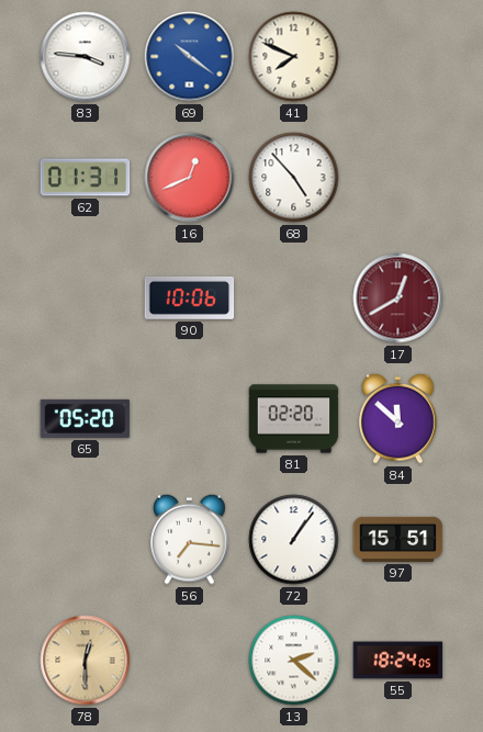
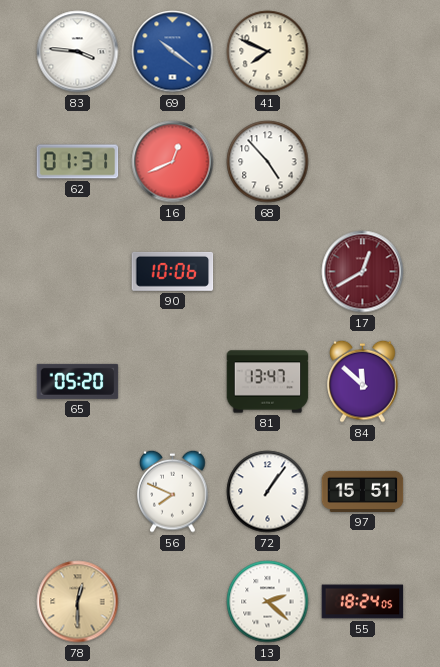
81: 02:20 -> 13:47 (268, 382)
56: 7:16 -> 7:49 (173, 491)
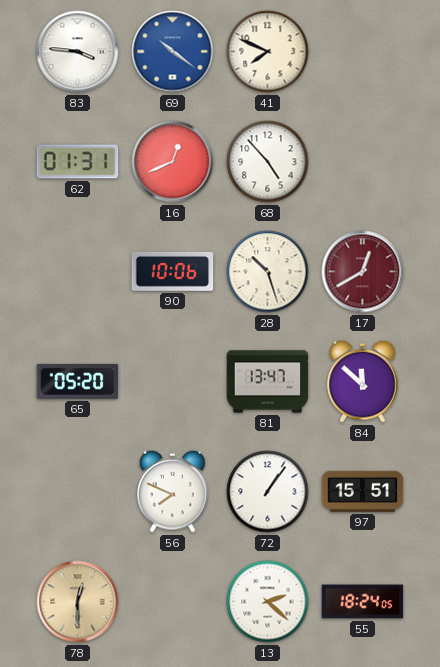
28: none -> 10:27 (268, 272)
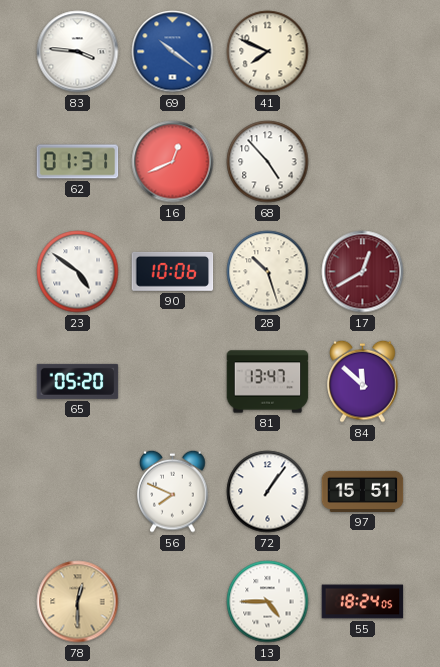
23: none -> 4:51 (78, 272)
13: 2:22 -> 4:45 (268, 602)
